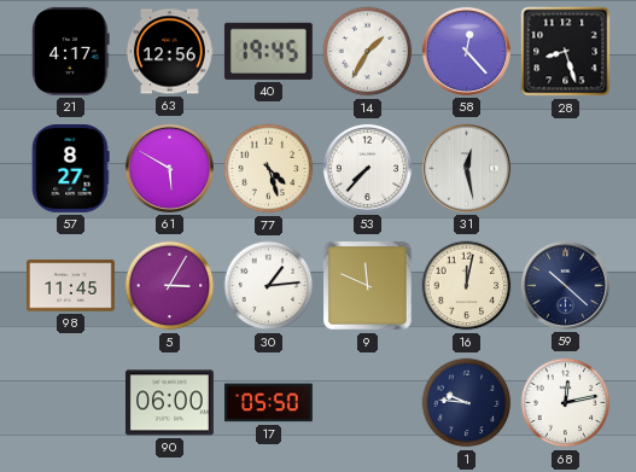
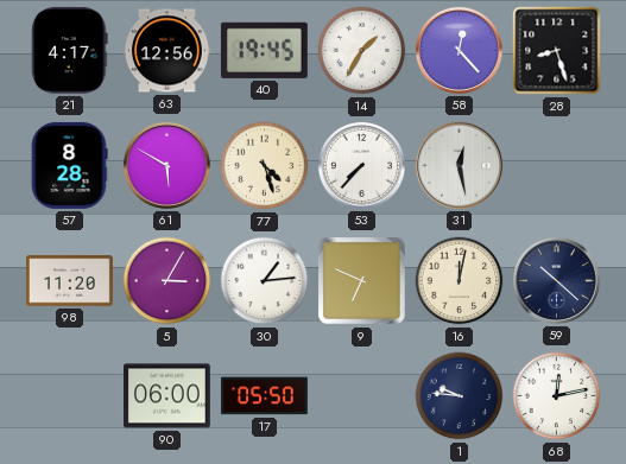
57: 8:27 -> 8:28 (69, 165)
98: 11:45 -> 11:20 (69, 281)
9: 11:49 -> 6:49 (362, 281)
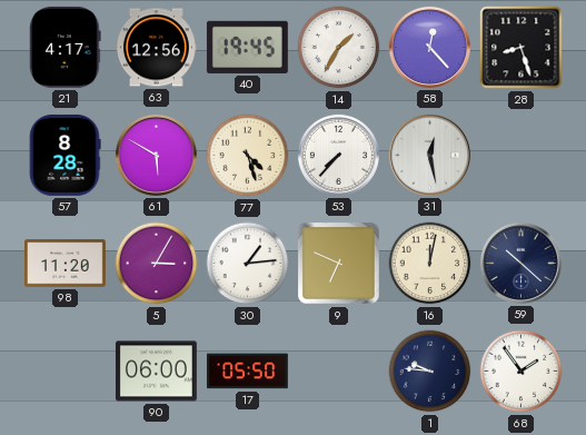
68: 12:13 -> 1:54 (522, 372)
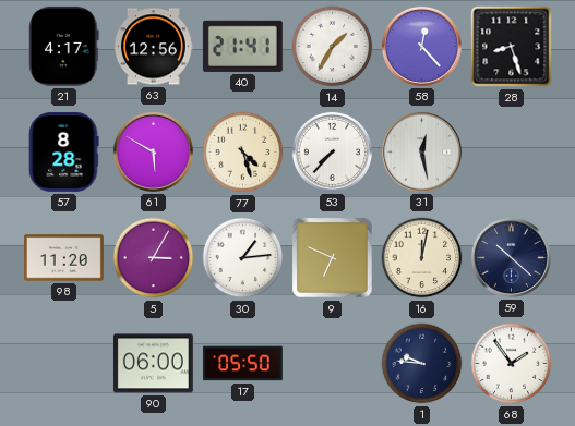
40: 19:45 -> 21:41 (242, 46)
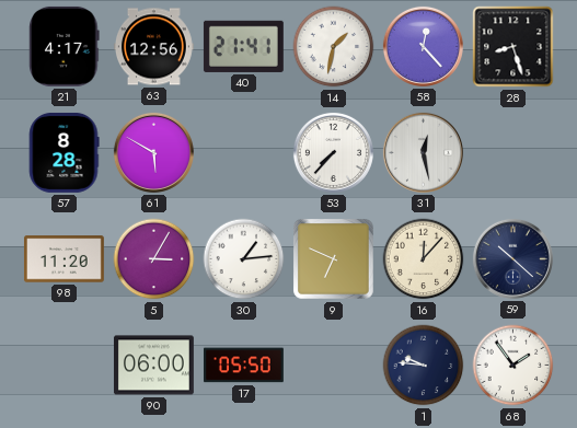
14: 1:35 -> 1:32 (334, 47)
77: 4:27 -> none (243, 153)
16: 12:02 -> 12:07 (424, 259)
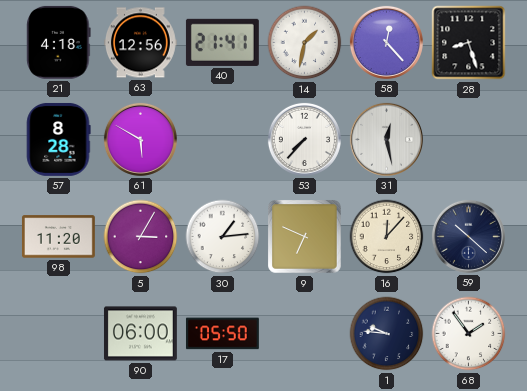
21: 4:17 -> 4:18 (59, 42)
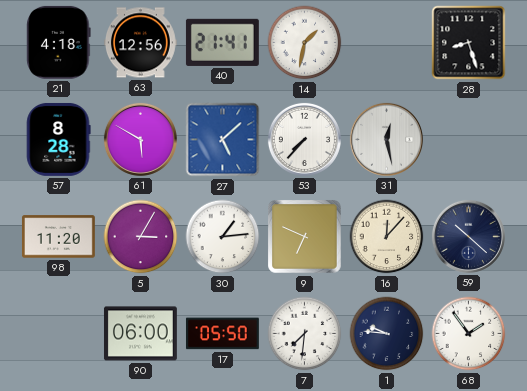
58: 12:23 -> none (386, 42)
27: none -> 5:08 (223, 140)
7: none -> 7:31 (305, 334)
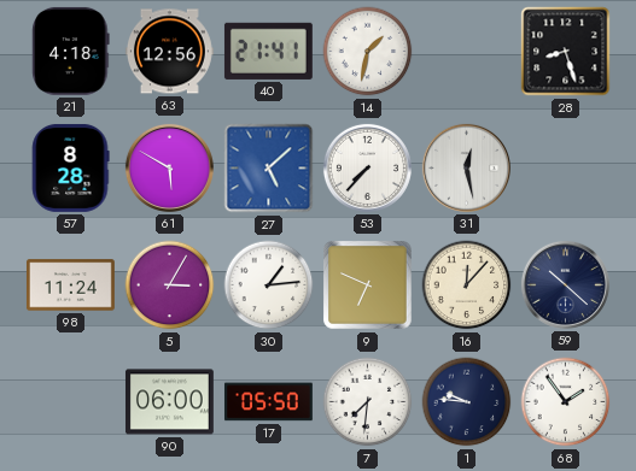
98: 11:20 -> 11:24 (70, 285)
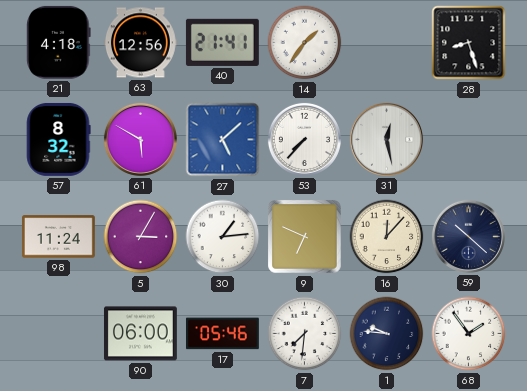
14: 1:32 -> 1:36 (305, 43)
57: 8:28 -> 8:32 (58, 139)
17: 05:50 -> 05:46 (222, 334)
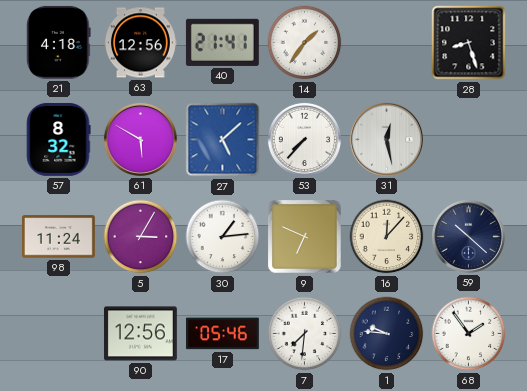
90: 06:00 -> 12:56 (140, 334)
